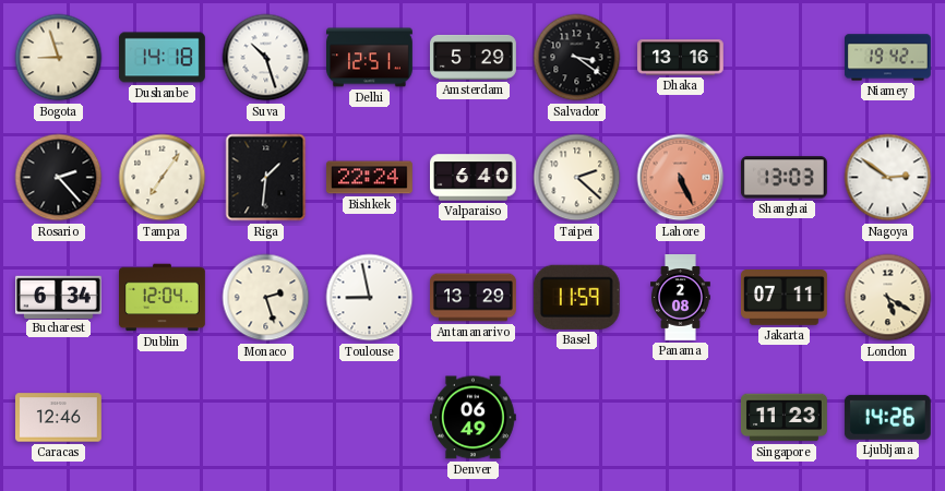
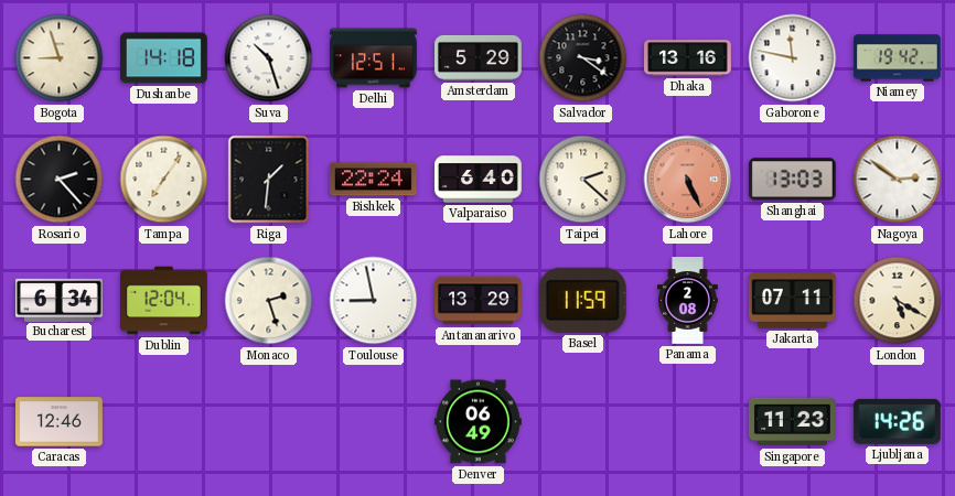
Gaborone: none -> 11:47 (793, 58)
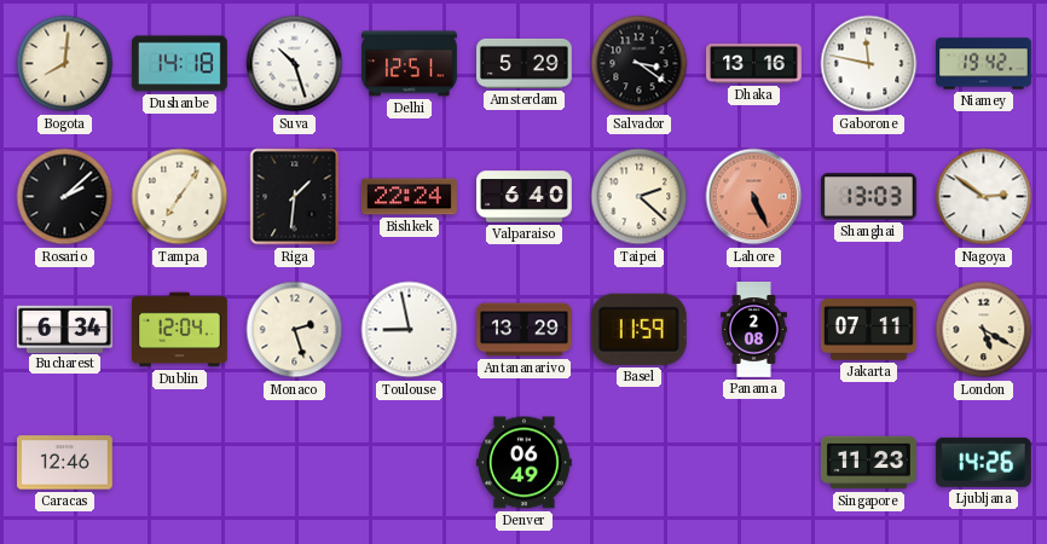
Bogota: 8:57 -> 8:01 (65, 64)
Rosario: 2:23 -> 2:08 (65, 197)
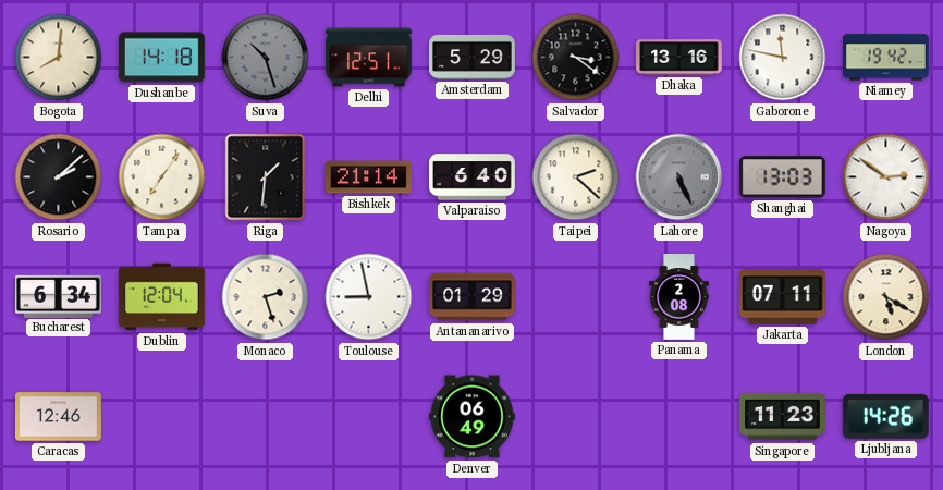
Suva dial: white -> grey (266, 58)
Bishkek: 22:24 -> 21:14 (369, 177)
Lahore dial: salmon -> grey (679, 177)
Antananarivo: 13:29 -> 01:29 (473, 297)
Basel: 11:59 -> none (638, 329)
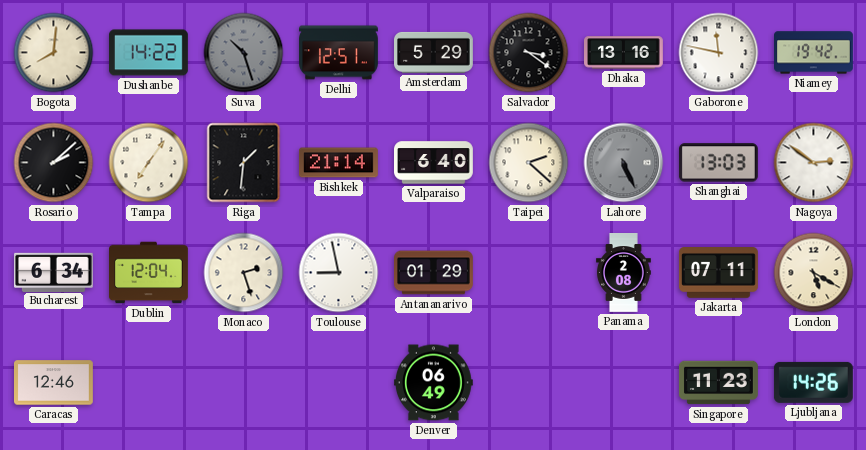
Dushanbe: 14:18 -> 14:22 (149, 53)
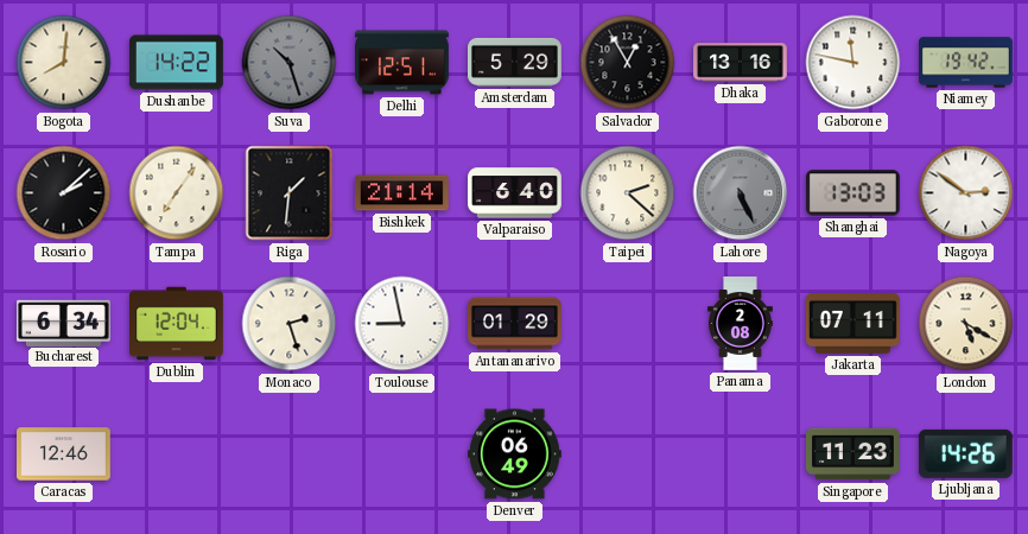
Salvador: 3:21 -> 12:55 (628, 63)
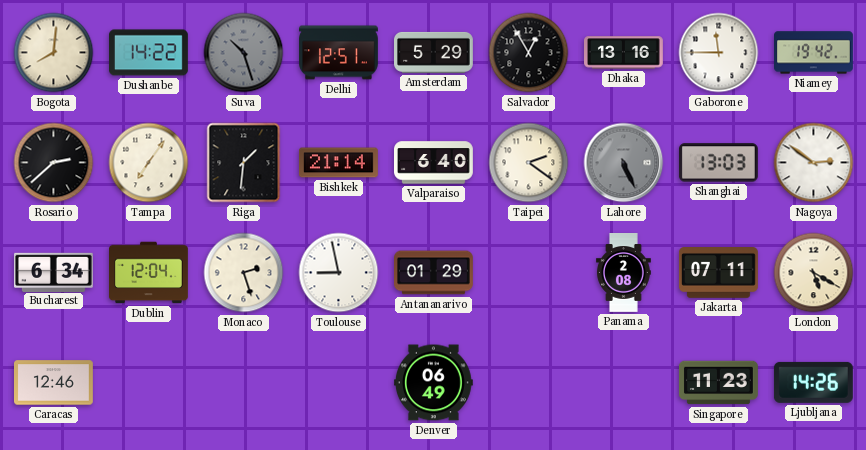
Gaborone: 11:47 -> 11:45 (719, 53)
Rosario: 2:08 -> 2:38 (54, 163)
Taipei: 2:22 -> 2:21 (529, 163)
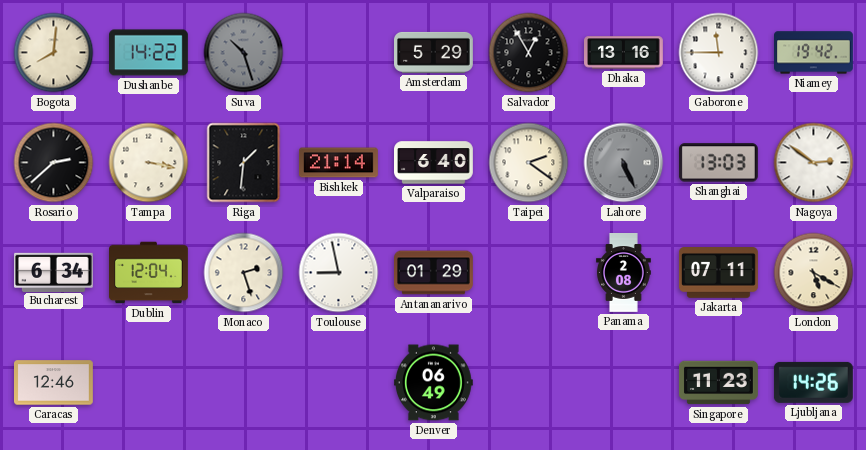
Delhi: 12:51 -> none (339, 53)
Tampa: 7:06 -> 3:17 (149, 163)
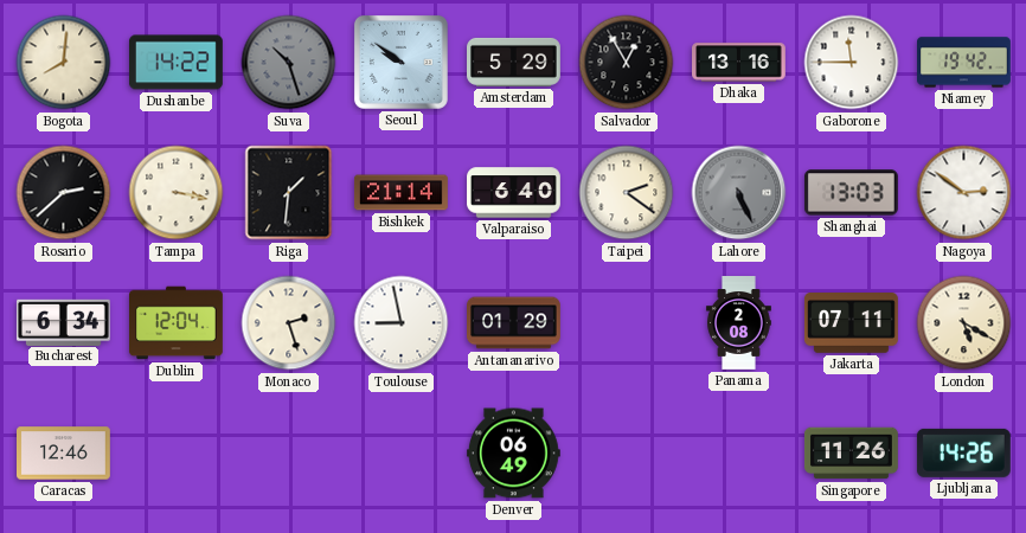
Seoul: none -> 9:51 (400, 62)
Singapore: 11:23 -> 11:26 (852, 454)
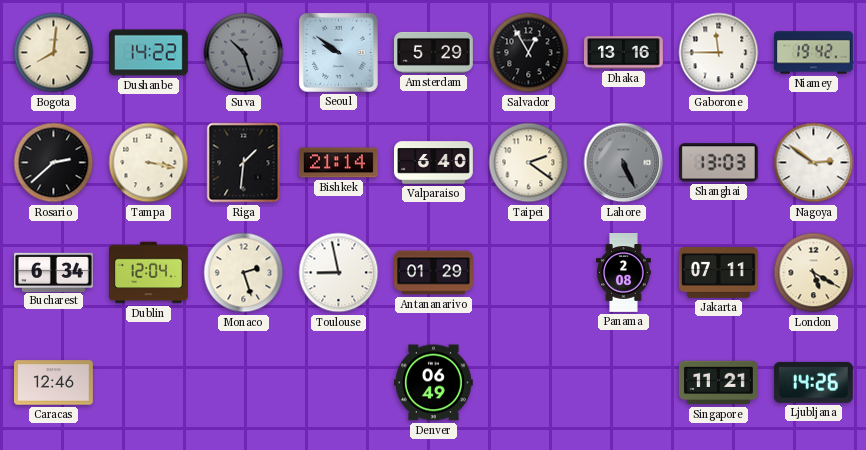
Singapore: 11:26 -> 11:21 (719, 383)
